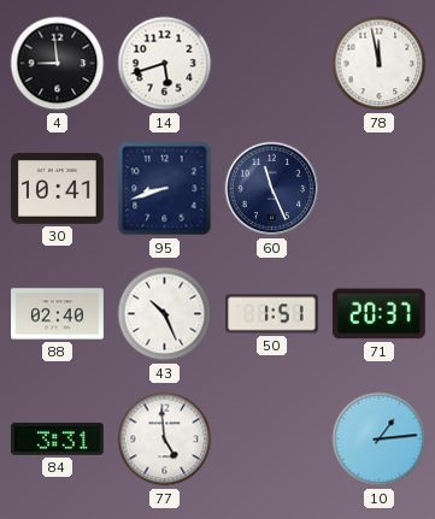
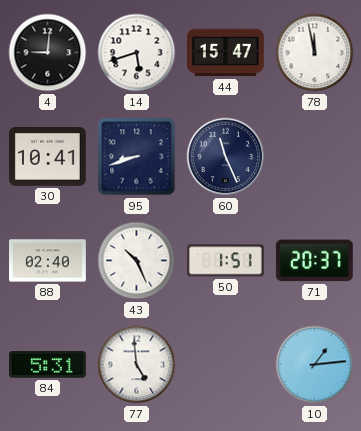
4: 8:59 -> 9:01 (48, 53)
44: none -> 15:47 (226, 53)
84: 3:31 -> 5:31 (48, 365)
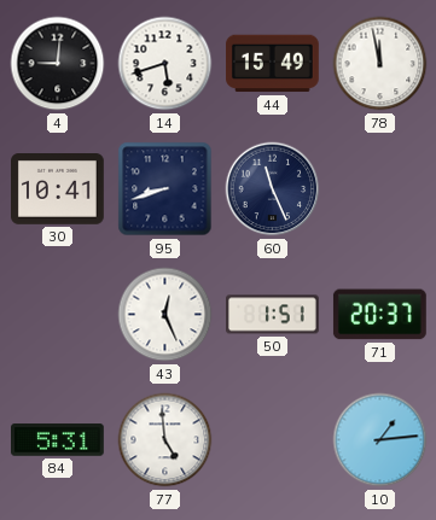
44: 15:47 -> 15:49 (273, 64)
88: 02:40 -> none (48, 261)
43: 10:26 -> 12:26 (165, 315)
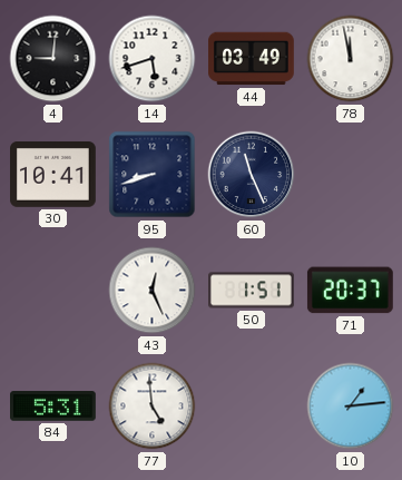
44: 15:49 -> 03:49 (252, 59)
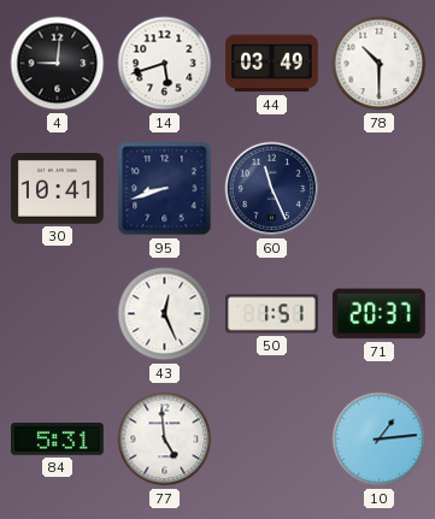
78: 11:58 -> 10:30 (380, 64)
